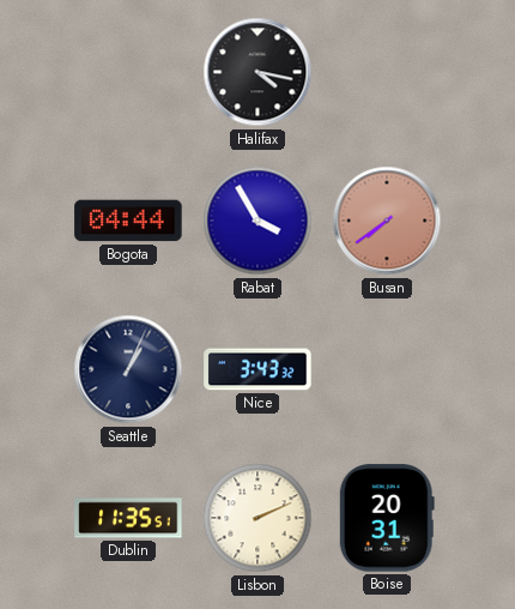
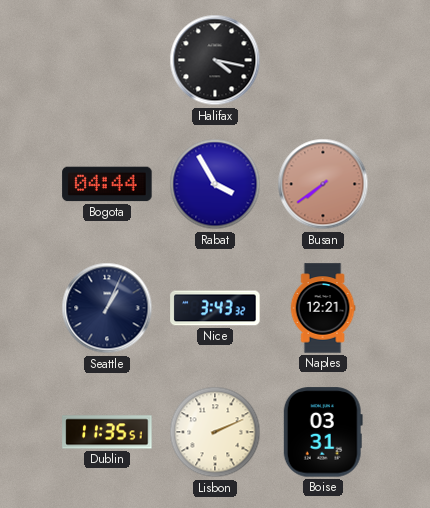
Naples: none -> 12:21 (323, 308)
Boise: 20:31 -> 03:31 (323, 432)
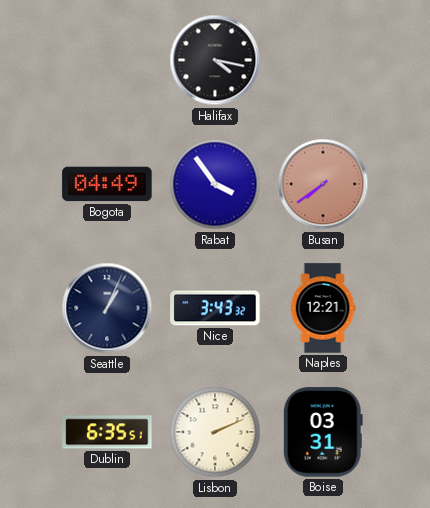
Bogota: 04:44 -> 04:49 (107, 184)
Rabat: 3:55 -> 3:54 (215, 184)
Dublin: 11:35 -> 6:35 (107, 432)
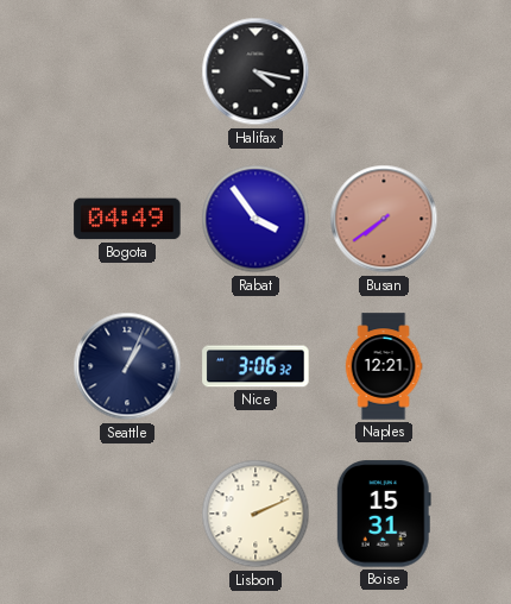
Nice: 3:43 -> 3:06 (255, 366)
Dublin: 6:35 -> none (107, 432)
Boise: 03:31 -> 15:31 (384, 514)
